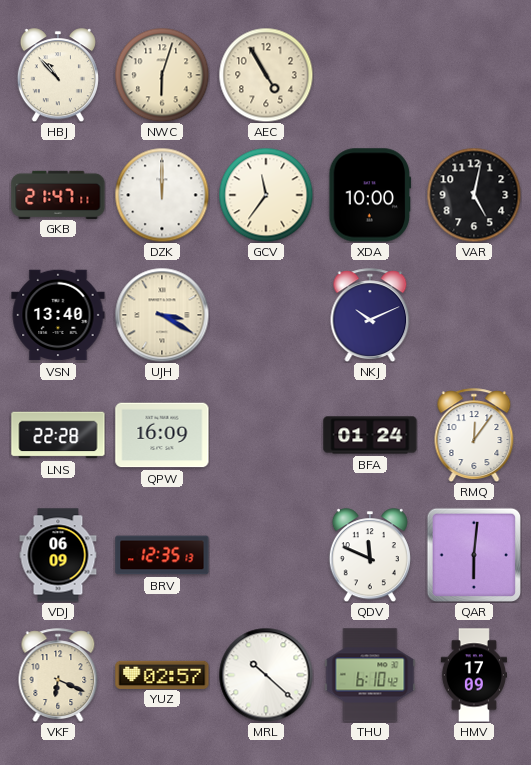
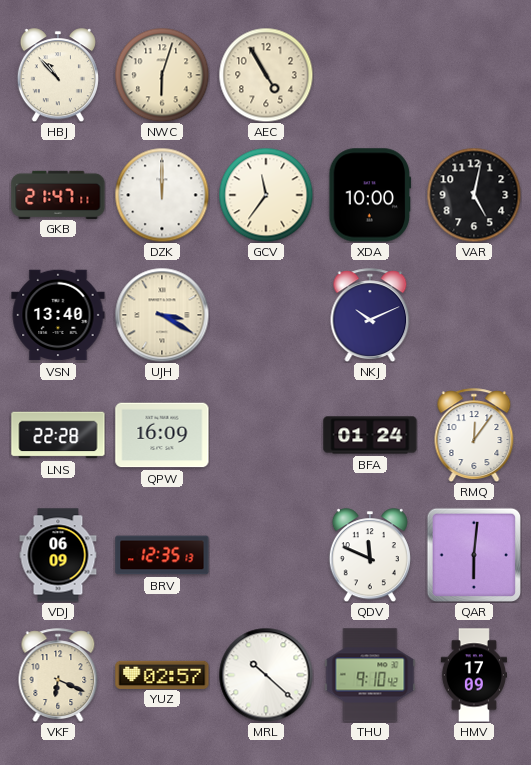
THU: 6:10 -> 9:10 (370, 675)
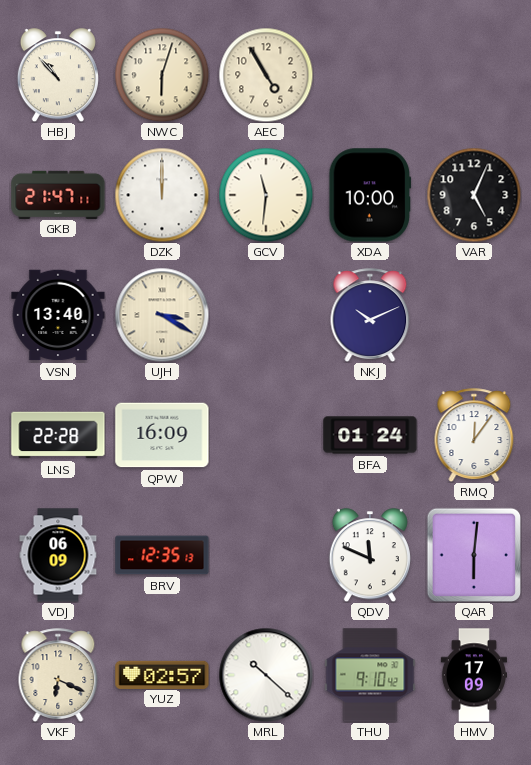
GCV: 11:36 -> 11:31 (266, 195)
VAR: 5:02 -> 5:04 (474, 195)
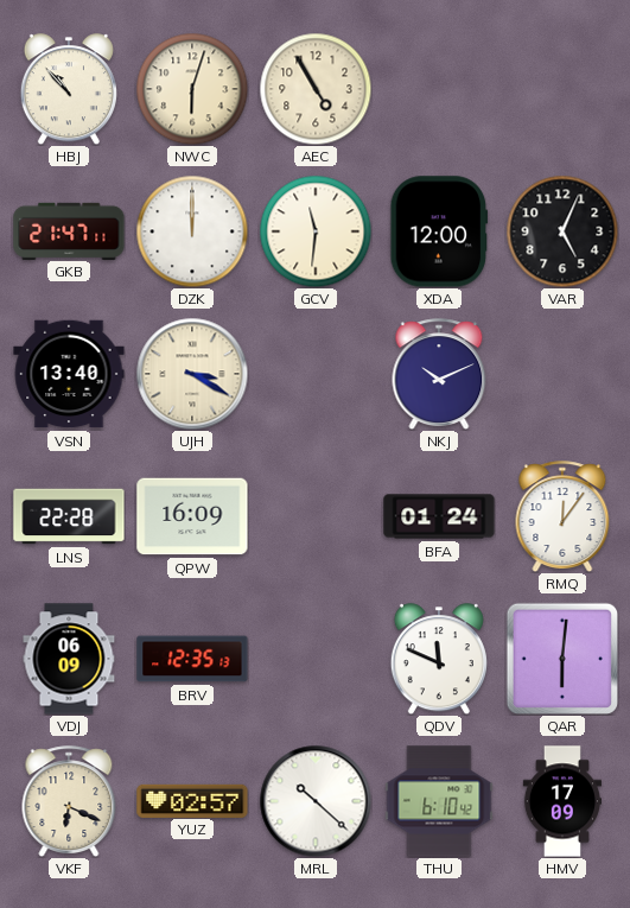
XDA: 10:00 -> 12:00 (439, 231)
THU: 9:10 -> 6:10 (439, 801)
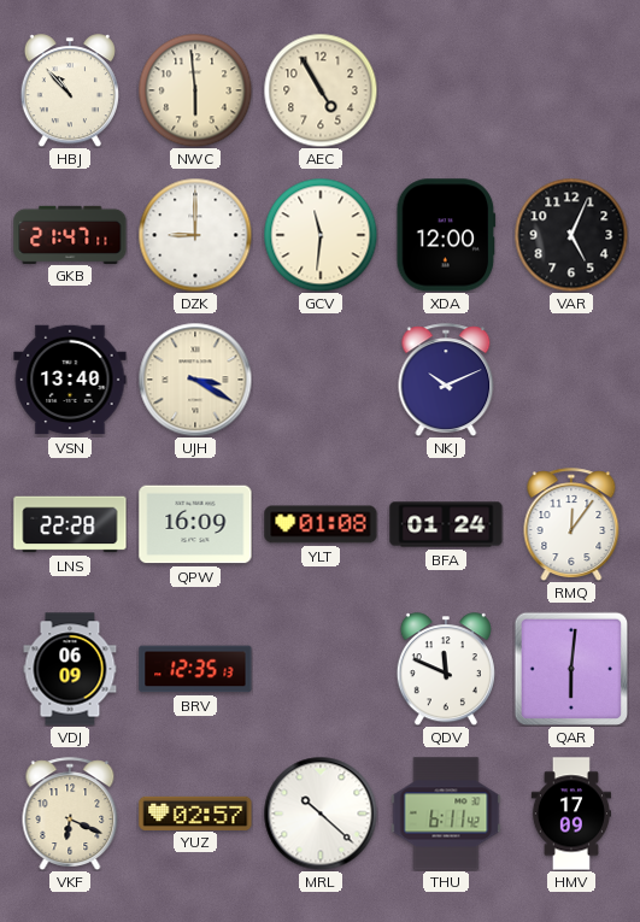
NWC: 6:03 -> 5:59 (195, 90)
DZK: 12:00 -> 9:00 (195, 235)
YLT: none -> 01:08 (321, 524)
THU: 6:10 -> 6:11 (446, 814)
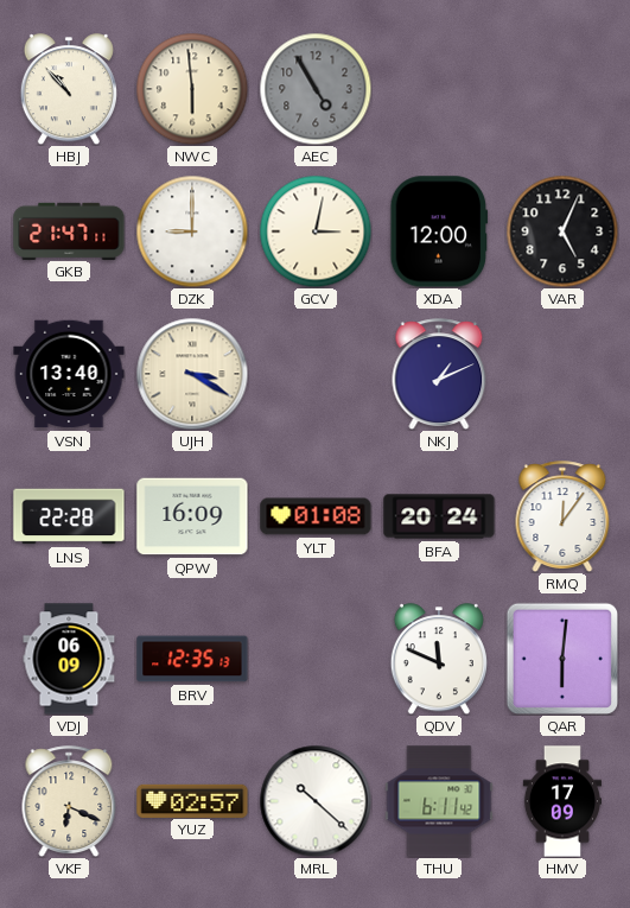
AEC dial: cream -> grey (316, 89)
GCV: 11:31 -> 3:02 (316, 231)
NKJ: 10:11 -> 1:11 (439, 374)
BFA: 01:24 -> 20:24 (439, 516)
